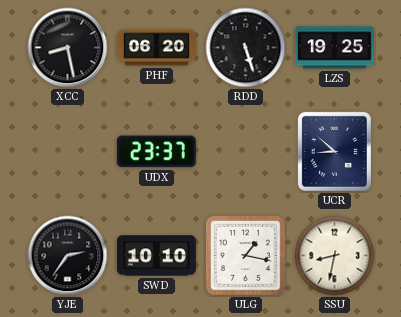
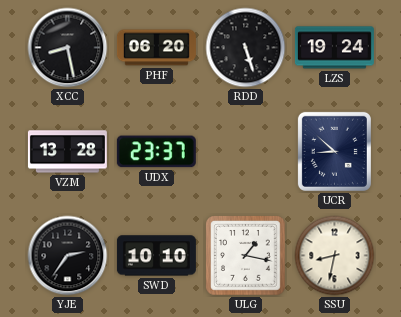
LZS: 19:25 -> 19:24 (334, 48)
VZM: none -> 13:28 (67, 152)
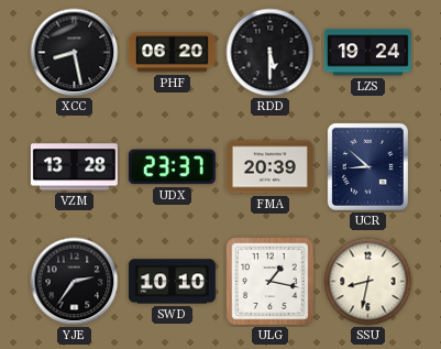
RDD: 5:27 -> 5:30 (271, 53)
FMA: none -> 20:39 (269, 167)
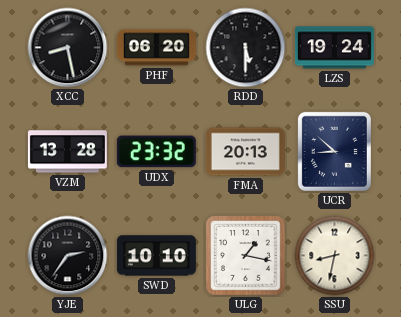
UDX: 23:37 -> 23:32 (156, 152)
FMA: 20:39 -> 20:13 (245, 152)
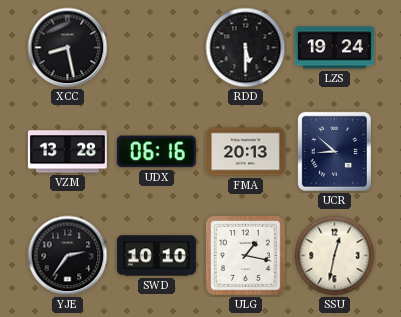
PHF: 06:20 -> none (156, 48)
UDX: 23:32 -> 06:16 (156, 152)
SSU: 8:32 -> 12:32 (335, 256)
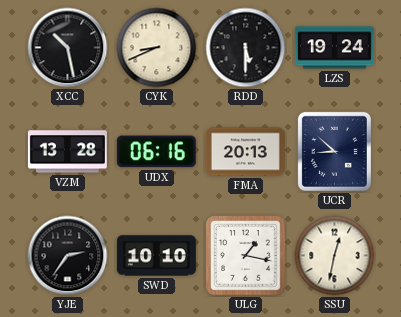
XCC: 8:28 -> 10:28 (68, 48)
CYK: none -> 8:41 (157, 48)
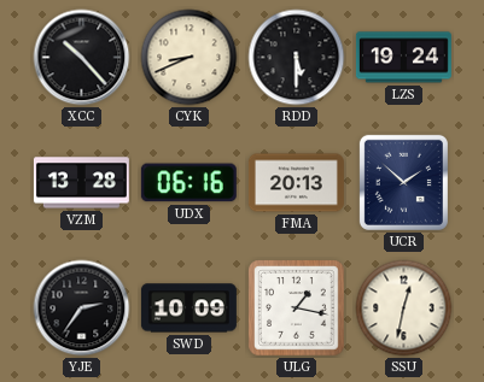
XCC: 10:28 -> 10:23 (82, 58)
UCR: 8:52 -> 1:52 (403, 182)
SWD: 10:10 -> 10:09 (188, 308)
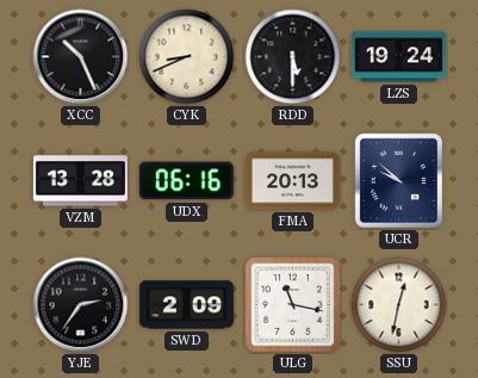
XCC: 10:23 -> 10:26 (81, 57)
UCR: 1:52 -> 9:52 (398, 180)
SWD: 10:09 -> 2:09 (186, 305)
ULG: 1:17 -> 11:17 (293, 305)
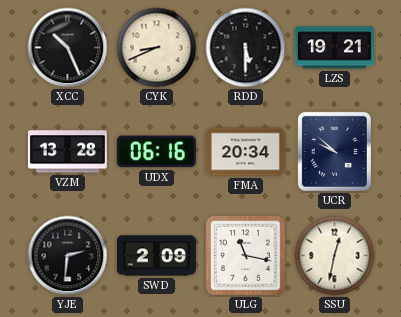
LZS: 19:24 -> 19:21 (334, 48)
FMA: 20:13 -> 20:34 (245, 152)
YJE: 2:36 -> 2:31 (68, 256)
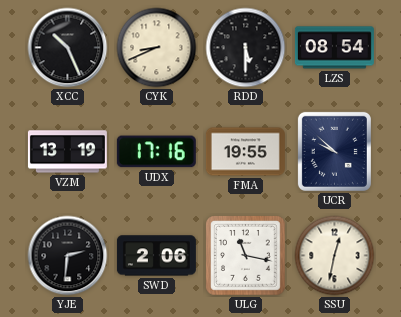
LZS: 19:21 -> 08:54 (334, 48)
VZM: 13:28 -> 13:19 (67, 152)
UDX: 06:16 -> 17:16 (156, 152)
FMA: 20:34 -> 19:55 (245, 152)
SWD: 2:09 -> 2:06 (156, 256)
